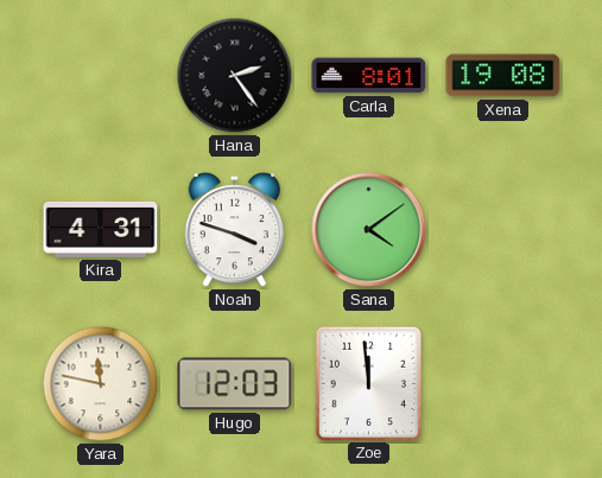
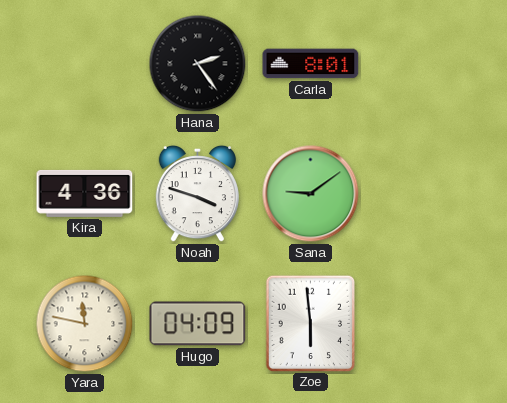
Xena: 19:08 -> none (503, 76)
Kira: 4:31 -> 4:36 (85, 193)
Sana: 4:09 -> 9:09 (311, 194)
Hugo: 12:03 -> 04:09 (198, 324)
Zoe: 11:59 -> 5:59 (310, 323)
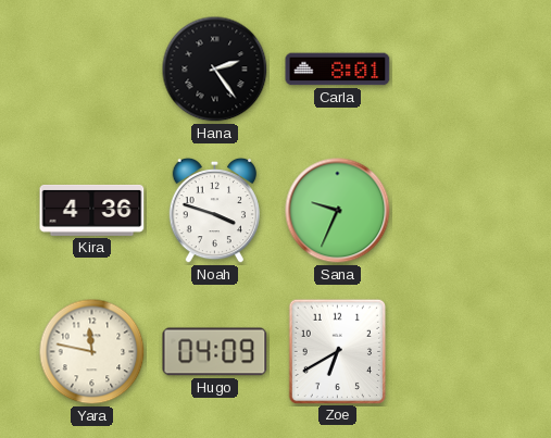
Sana: 9:09 -> 9:34 (338, 211)
Zoe: 5:59 -> 6:40 (337, 351)
